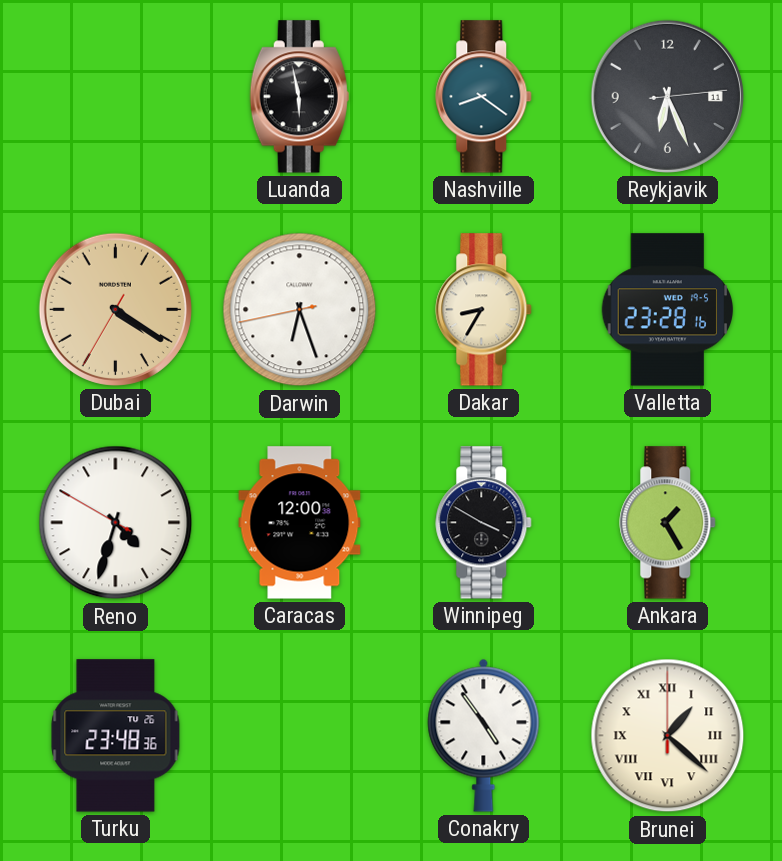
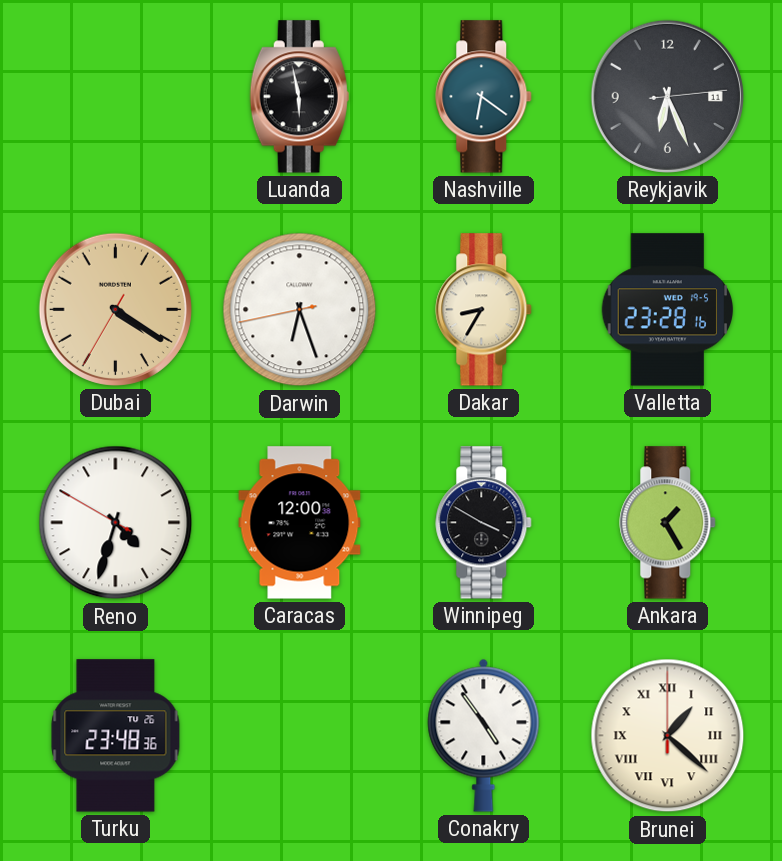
Nashville: 8:21 -> 6:21 (484, 97)
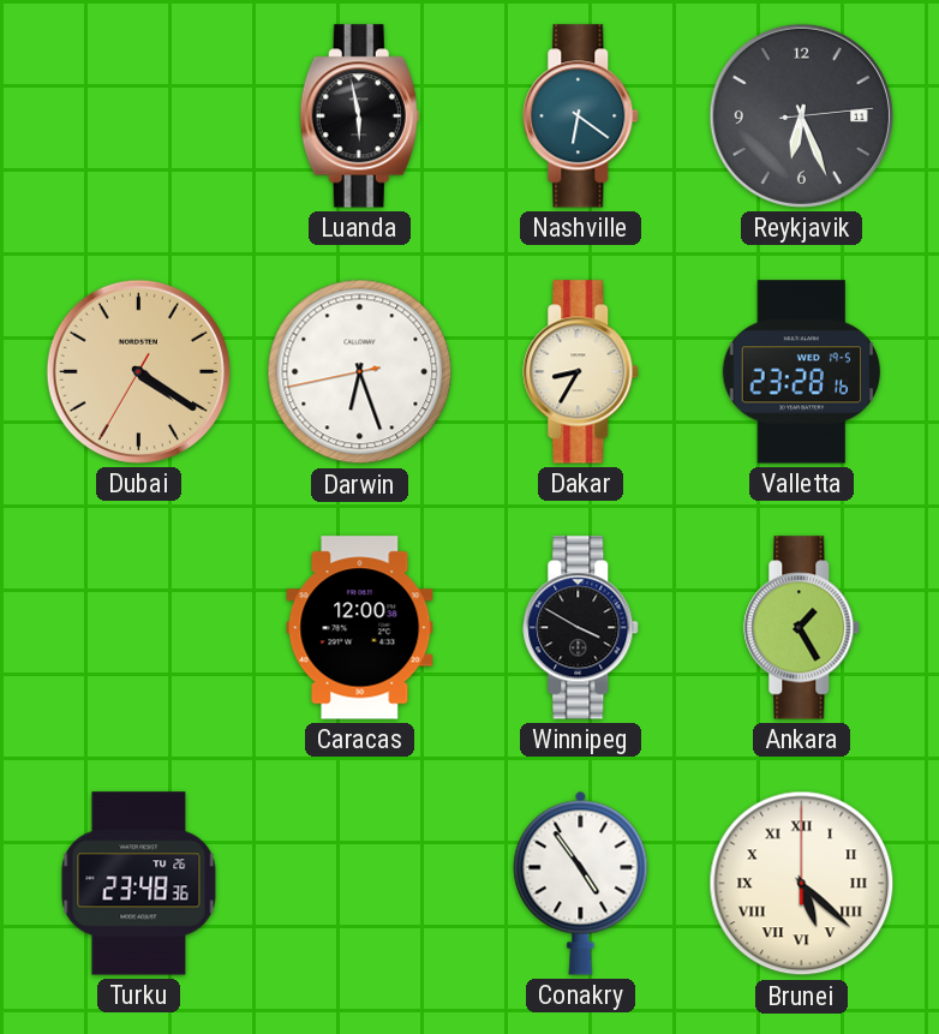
Reno: 4:32 -> none (116, 523)
Brunei: 1:22 -> 5:22 (802, 884)
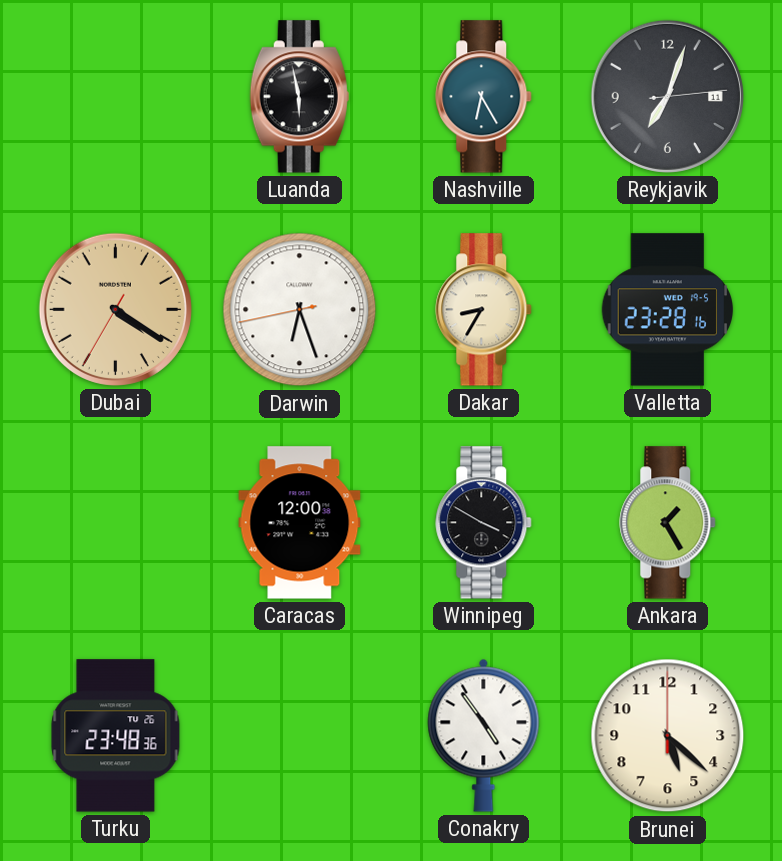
Nashville: 6:21 -> 6:25 (484, 97)
Reykjavik: 6:26 -> 7:03 (667, 96)
Brunei numerals: Roman -> Arabic (668, 736)
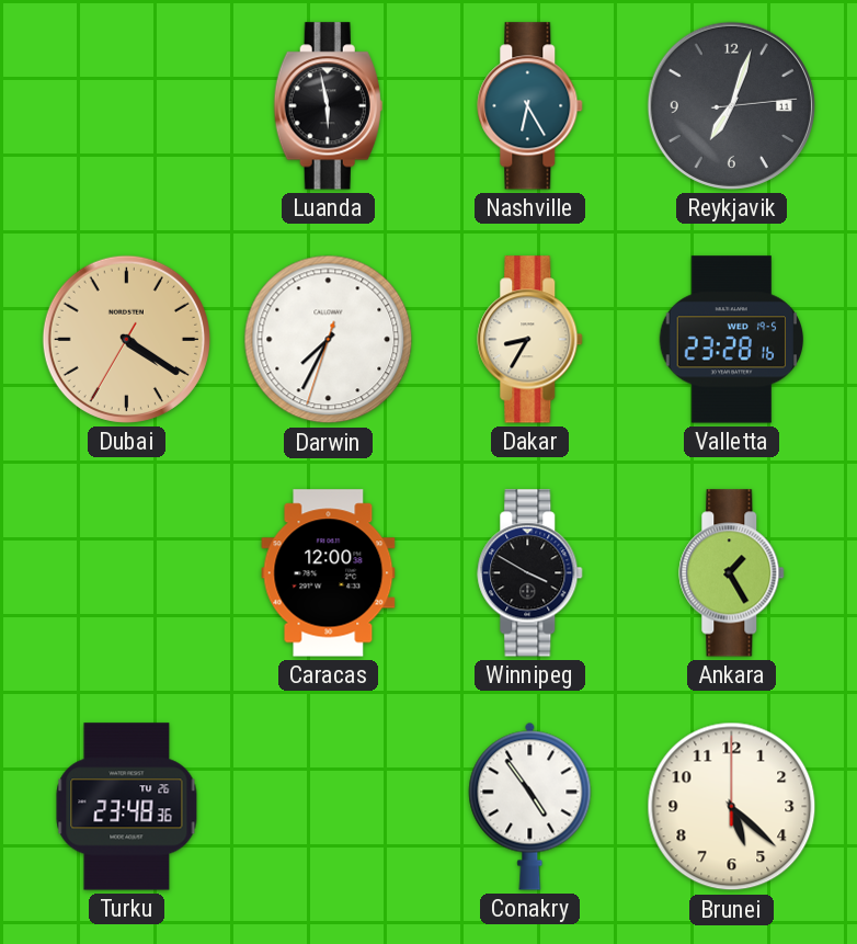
Darwin: 6:26 -> 7:34 (329, 340)
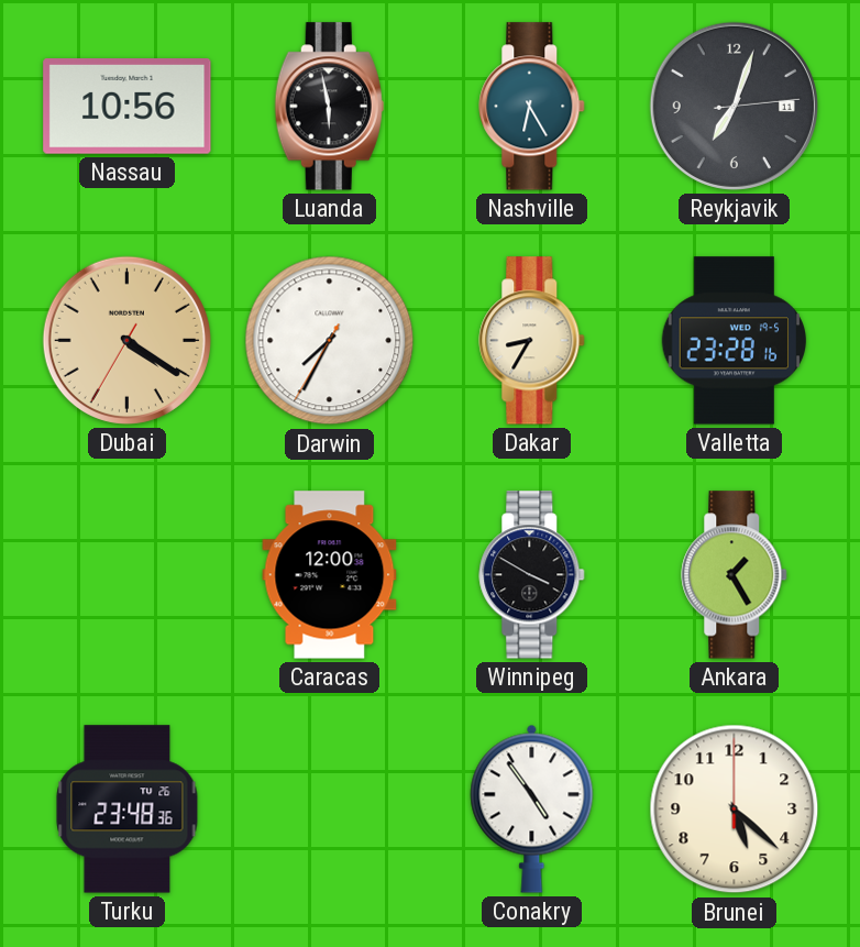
Nassau: none -> 10:56 (128, 107)
Darwin: 7:34:33 -> 7:34:35 (330, 341)
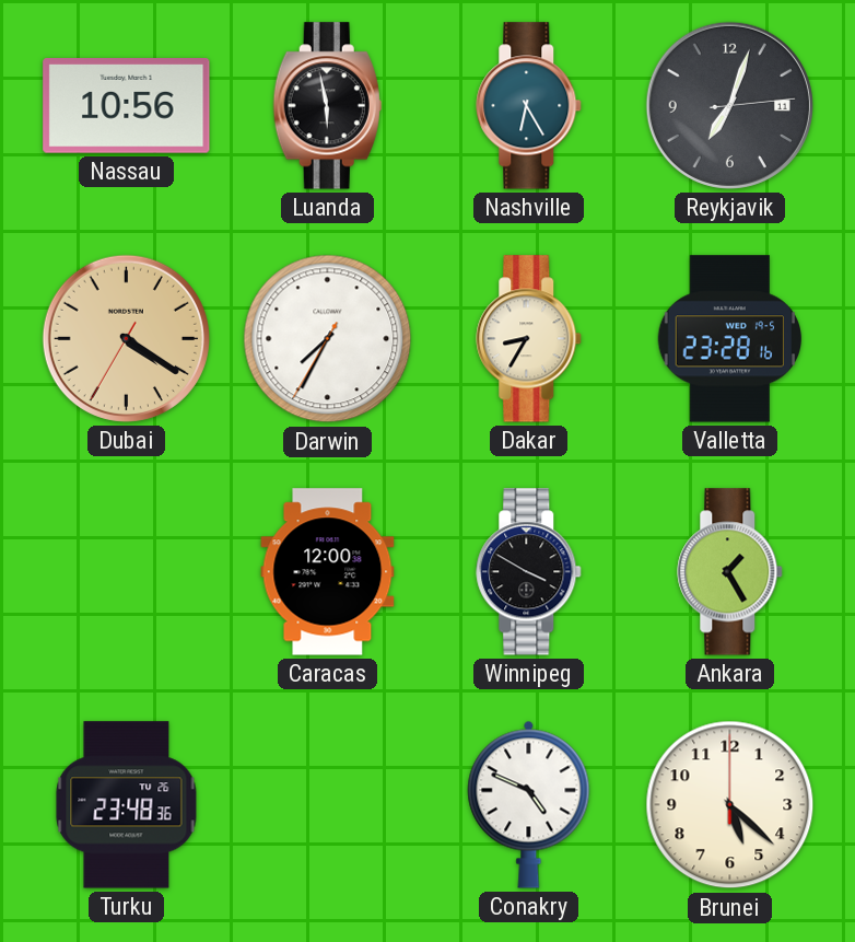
Conakry: 4:54 -> 4:49 (529, 804)
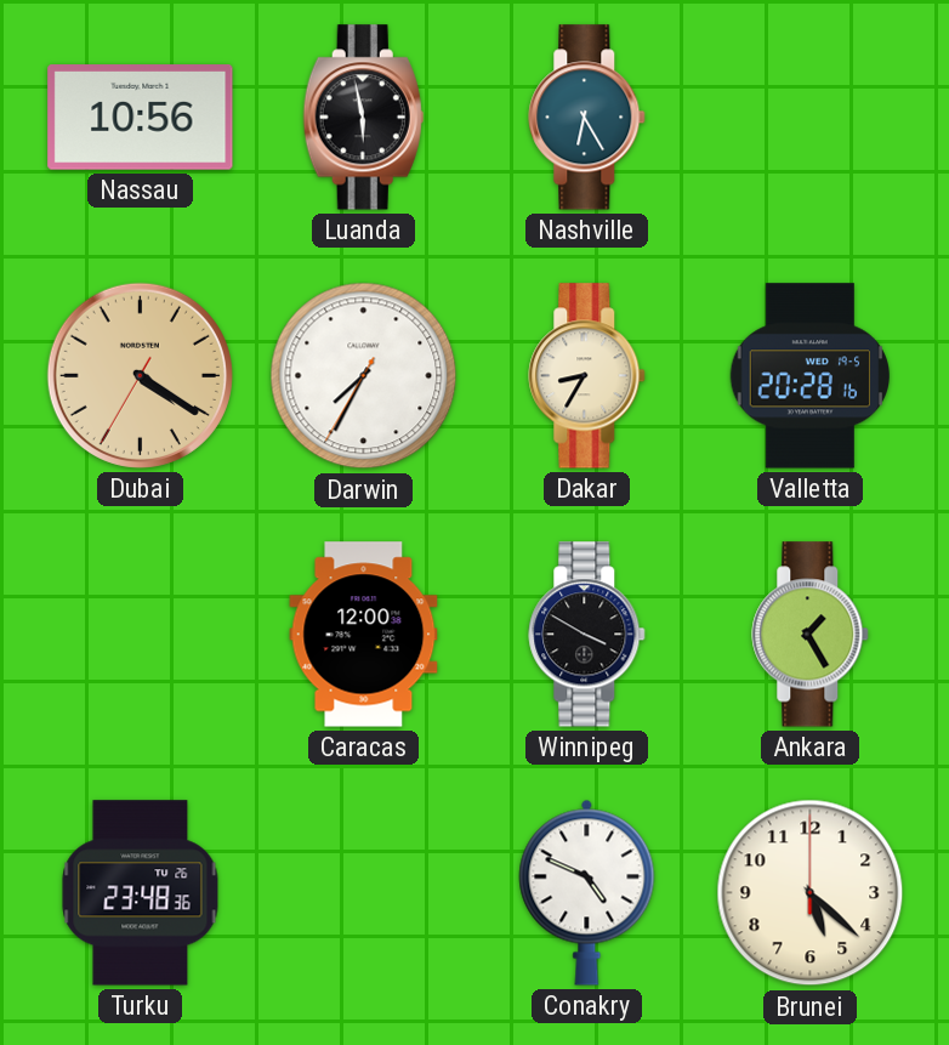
Reykjavik: 7:03 -> none (729, 105)
Valletta: 23:28 -> 20:28 (811, 376)
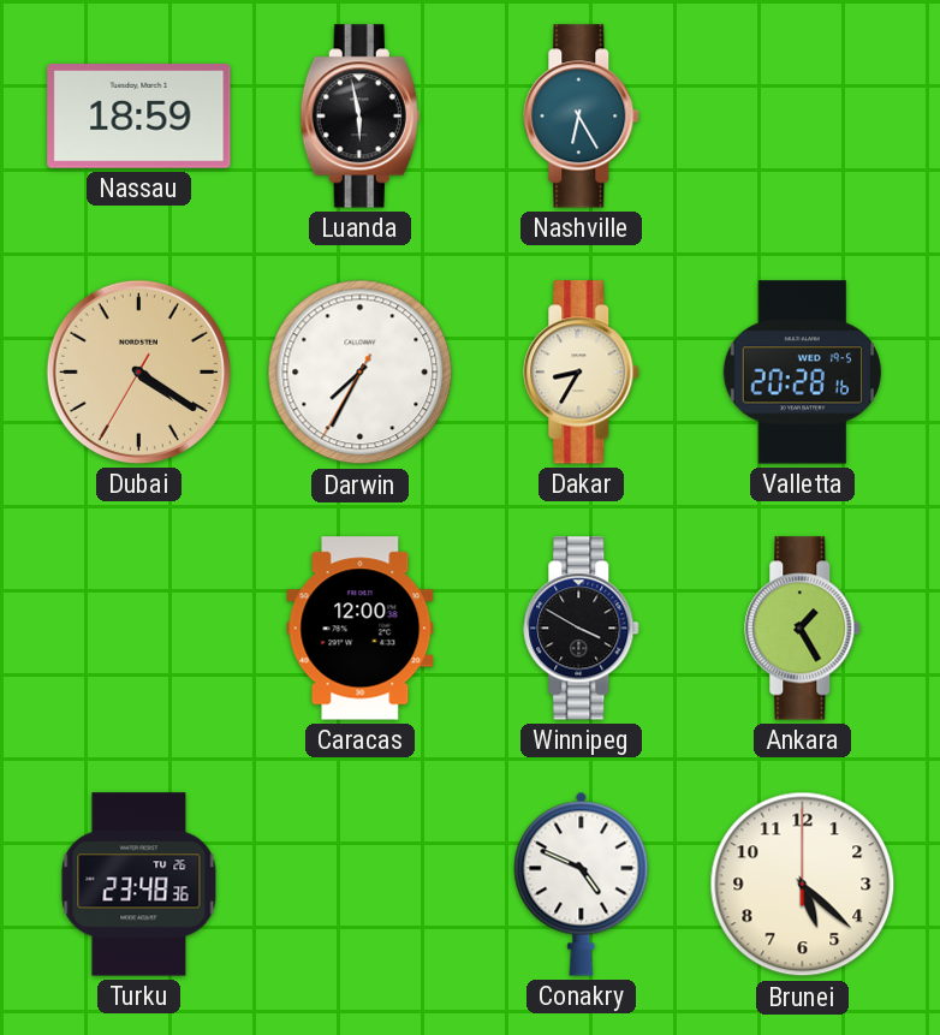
Nassau: 10:56 -> 18:59 (139, 117)
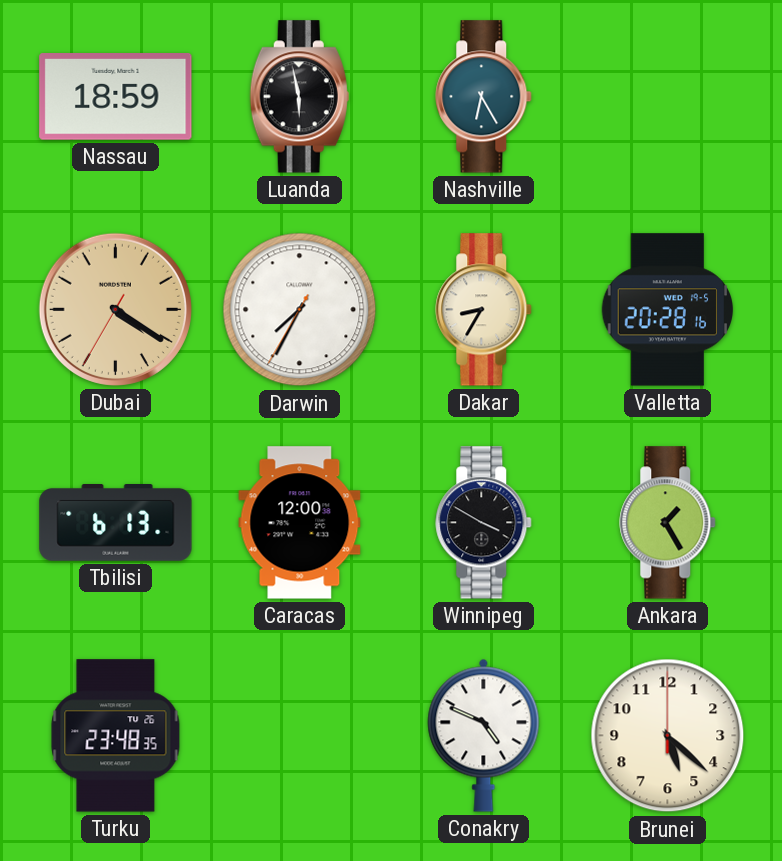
Tbilisi: none -> 6:13 (116, 523)
Turku: 23:48:36 -> 23:48:35 (116, 736)
